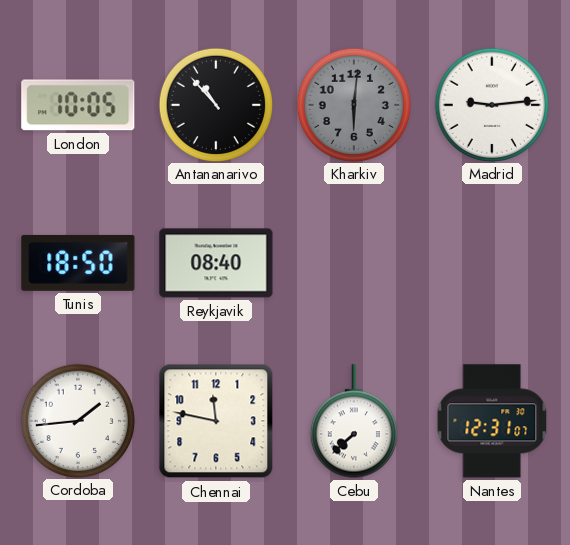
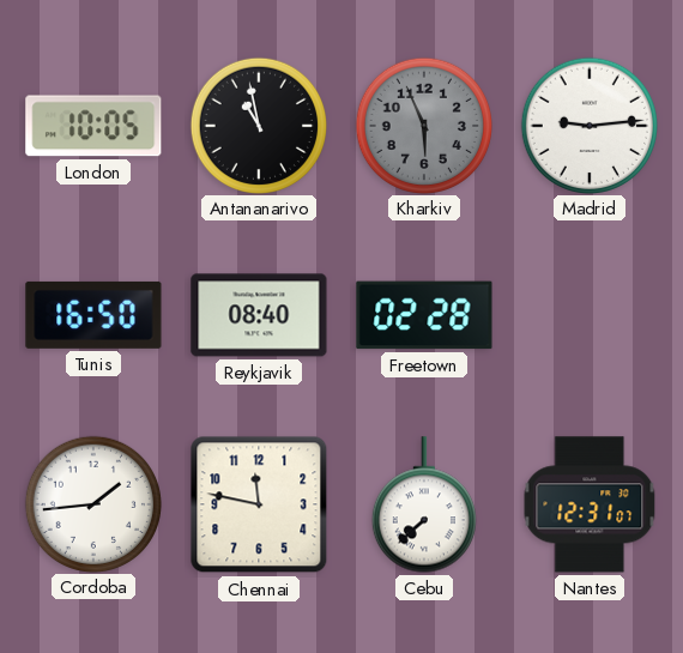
Antananarivo: 10:53 -> 10:58 (258, 125)
Kharkiv: 6:01 -> 5:56 (423, 125)
Tunis: 18:50 -> 16:50 (93, 315)
Freetown: none -> 02:28 (424, 315)
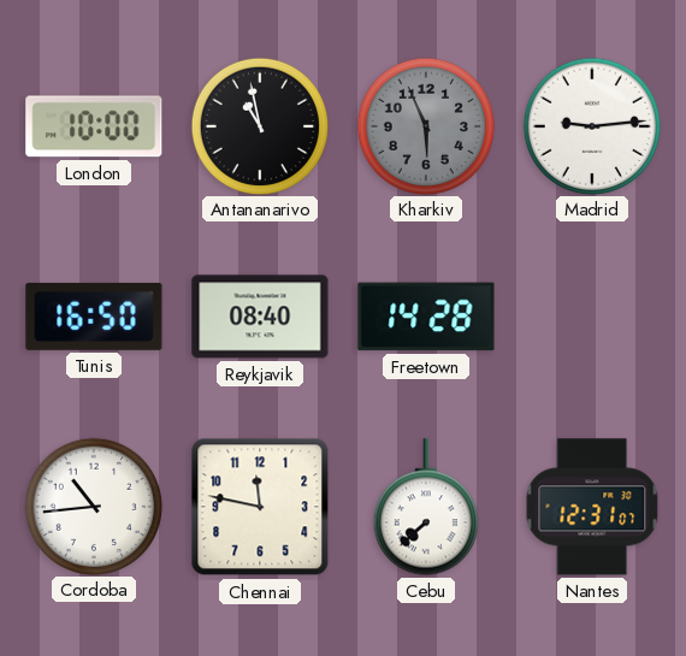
London: 10:05 -> 10:00 (94, 126)
Freetown: 02:28 -> 14:28 (426, 317)
Cordoba: 1:44 -> 10:44 (93, 506)
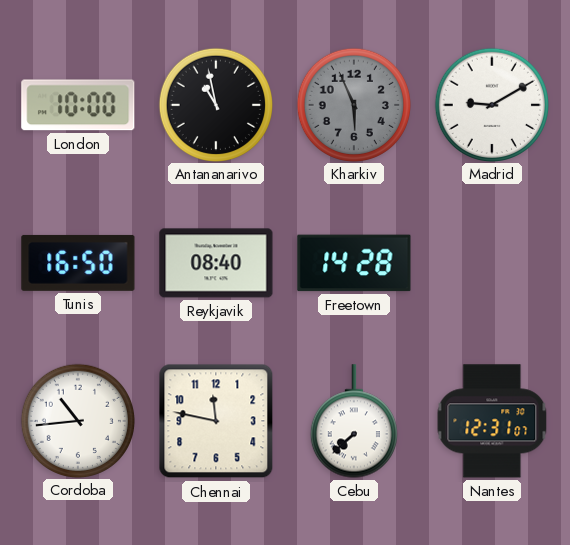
Madrid: 9:14 -> 9:10 (491, 104)
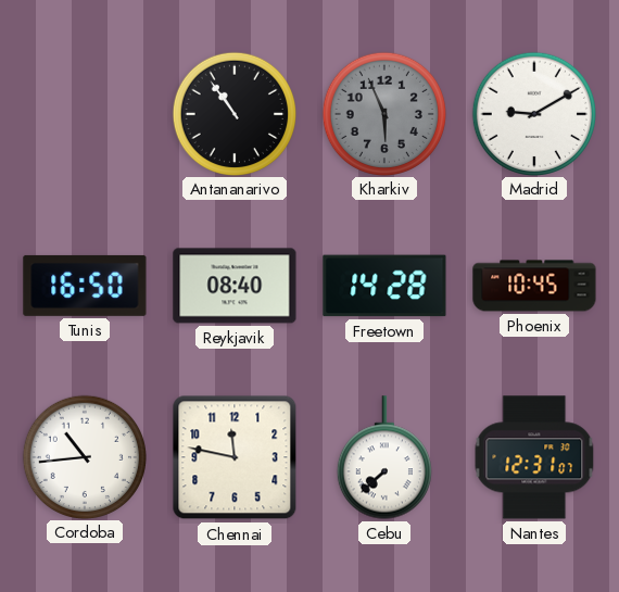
London: 10:00 -> none (78, 105)
Antananarivo: 10:58 -> 10:54 (233, 113)
Phoenix: none -> 10:45 (534, 286)
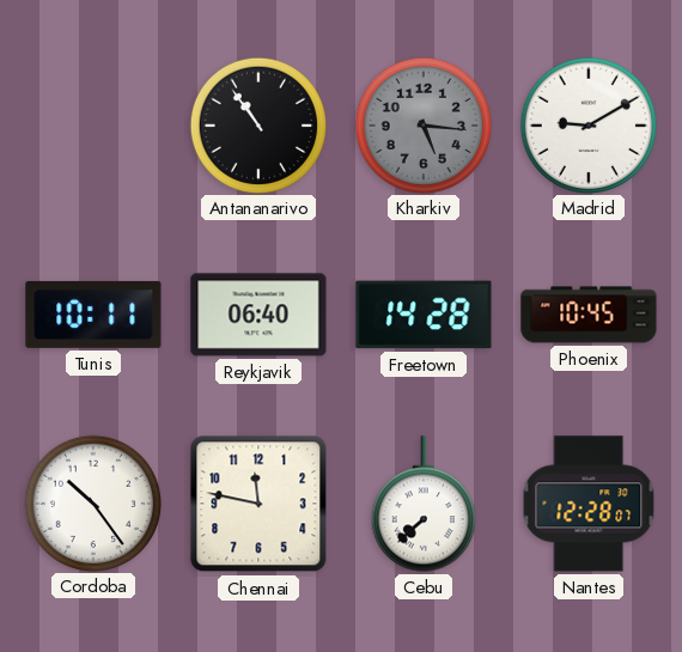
Kharkiv: 5:56 -> 5:16 (422, 124)
Tunis: 16:50 -> 10:11 (93, 315)
Reykjavik: 08:40 -> 06:40 (258, 315)
Cordoba: 10:44 -> 10:24 (92, 502)
Nantes: 12:31 -> 12:28 (589, 504)
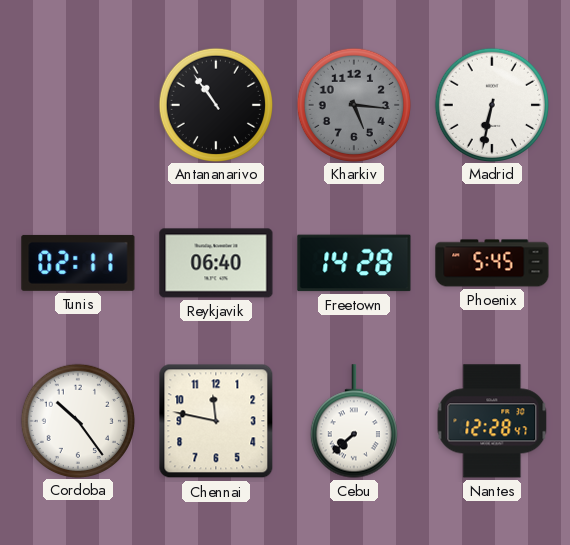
Madrid: 9:10 -> 6:32 (491, 104)
Tunis: 10:11 -> 02:11 (78, 263)
Phoenix: 10:45 -> 5:45 (492, 263)
Nantes: 12:28:07 -> 12:28:47 (492, 421)
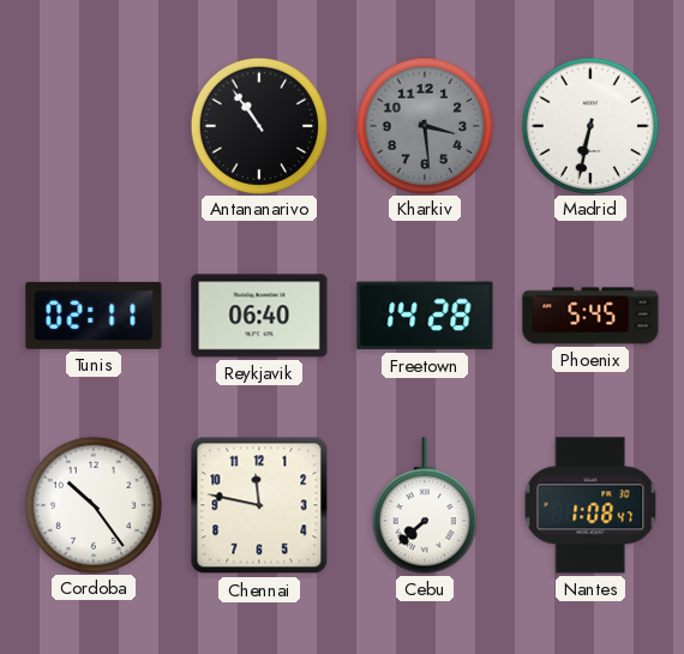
Kharkiv: 5:16 -> 3:29 (424, 125)
Nantes: 12:28 -> 1:08 (590, 505)
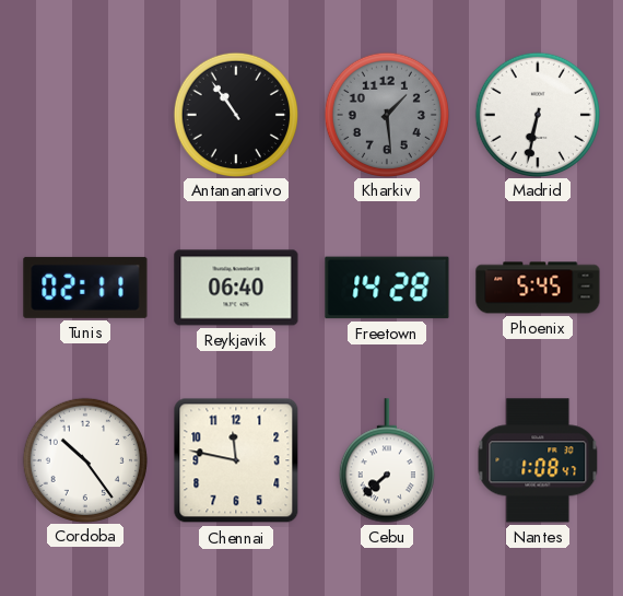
Kharkiv: 3:29 -> 1:29 (386, 114)
